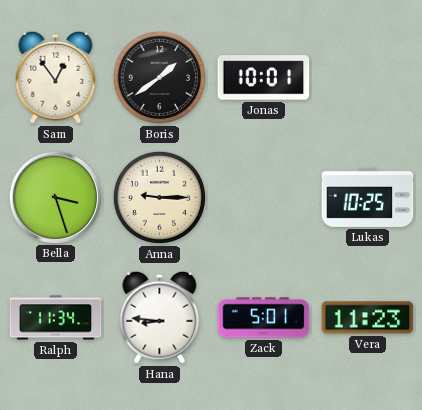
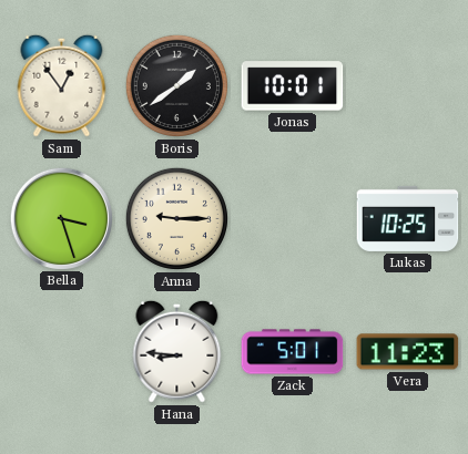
Ralph: 11:34 -> none (56, 318)
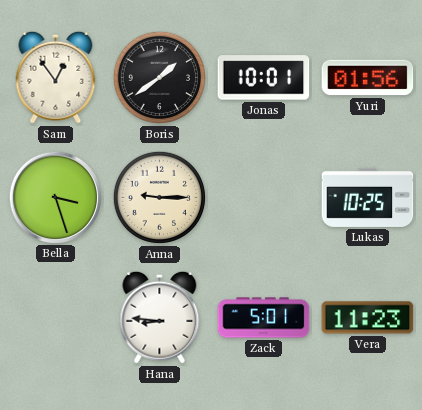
Yuri: none -> 01:56 (368, 78)
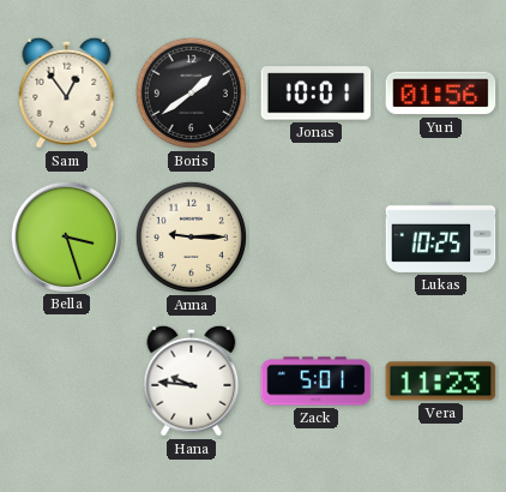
Hana: 8:46 -> 9:46 (192, 380)
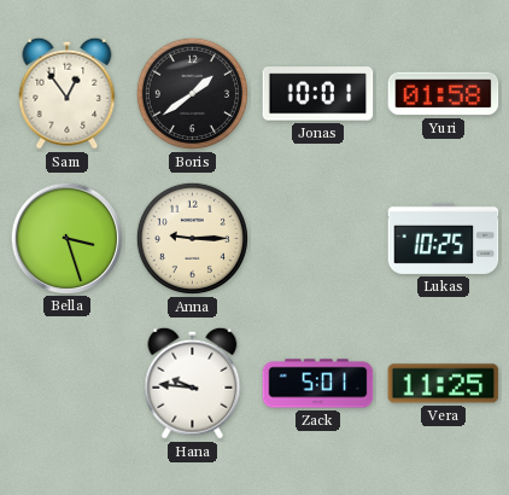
Yuri: 01:56 -> 01:58 (444, 94)
Vera: 11:23 -> 11:25 (444, 384)
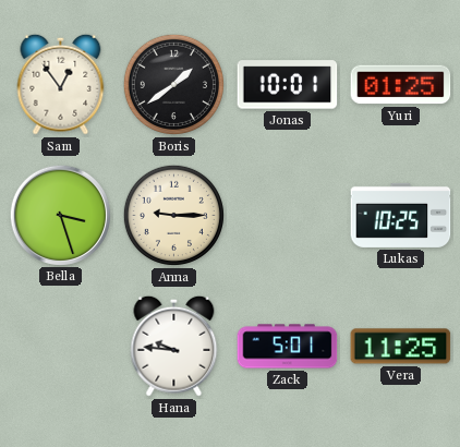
Yuri: 01:58 -> 01:25 (401, 85)
